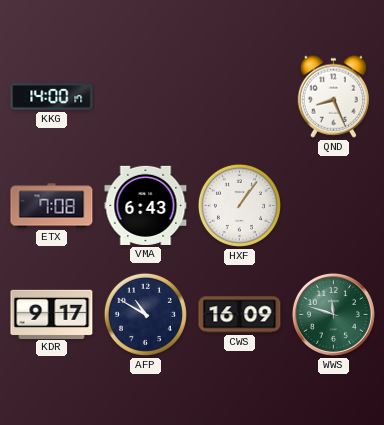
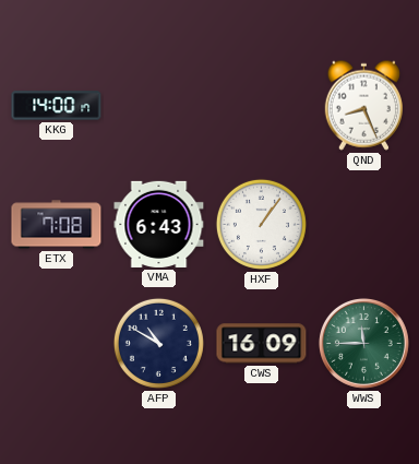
KDR: 9:17 -> none (52, 314)
WWS: 11:48 -> 11:45 (363, 343)
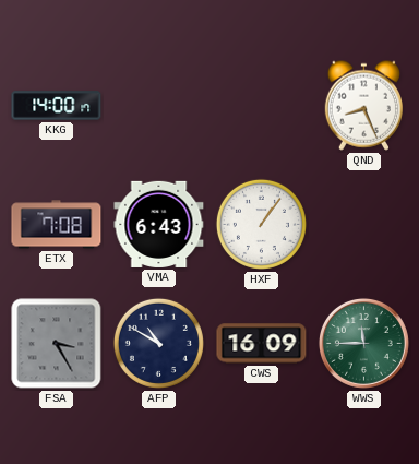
FSA: none -> 3:25 (57, 344)
